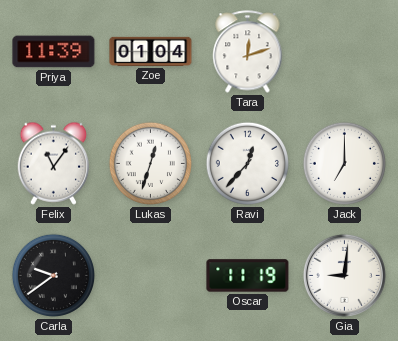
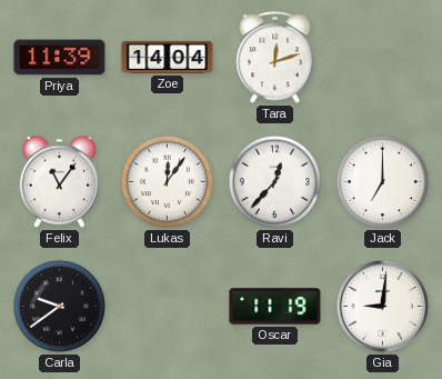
Zoe: 01:04 -> 14:04 (168, 57)
Lukas: 12:33 -> 12:06 (167, 181)
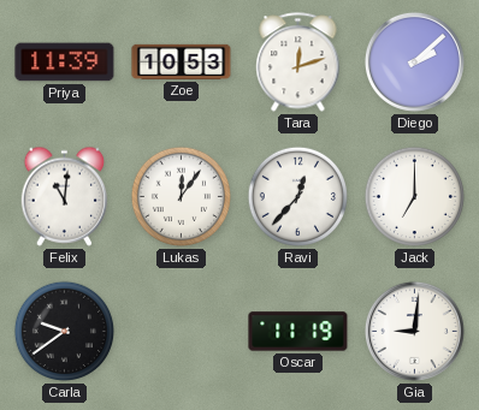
Zoe: 14:04 -> 10:53 (182, 61)
Diego: none -> 2:08 (414, 61)
Felix: 11:06 -> 11:01 (65, 196)
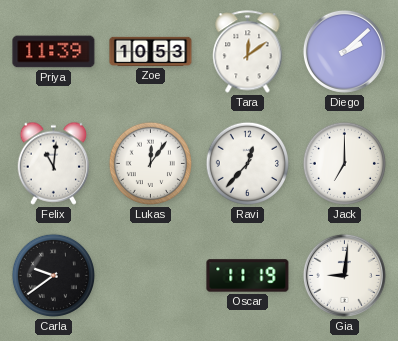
Tara: 12:12 -> 12:09 (248, 52)
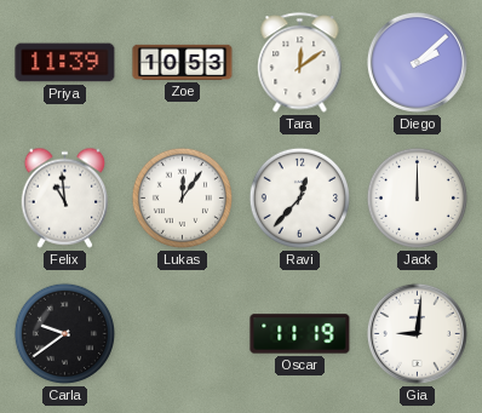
Felix: 11:01 -> 10:59 (65, 197)
Jack: 7:00 -> 12:00 (417, 197)
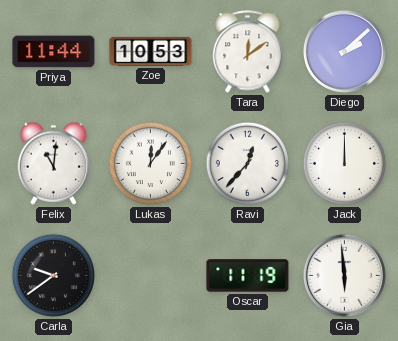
Priya: 11:39 -> 11:44 (54, 52)
Felix: 10:59 -> 11:01 (54, 163)
Gia: 9:01 -> 5:59 (344, 275)
